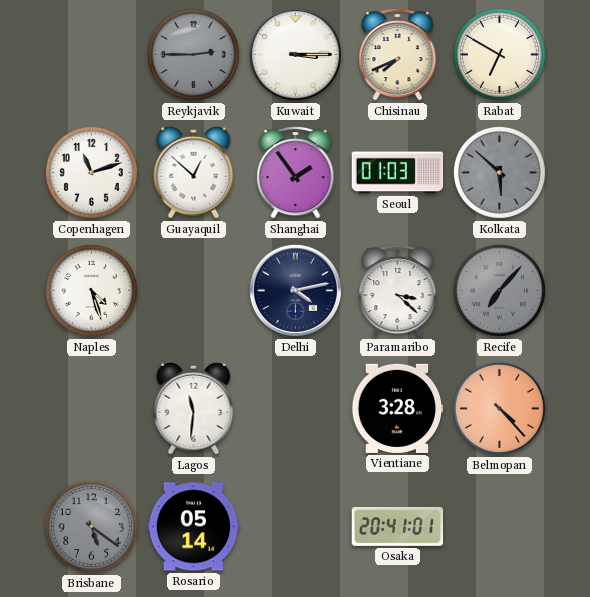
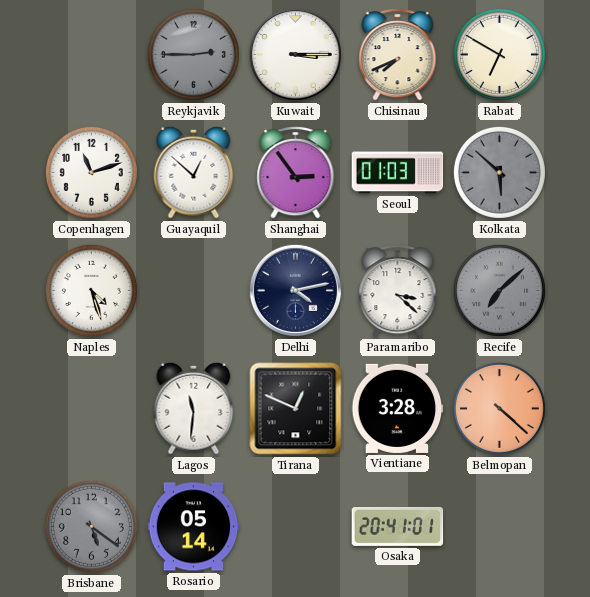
Shanghai: 1:54 -> 2:54 (296, 173)
Recife: 7:07 -> 7:08 (499, 290)
Tirana: none -> 12:49 (296, 409)
Belmopan: 4:23 -> 4:22 (499, 408)
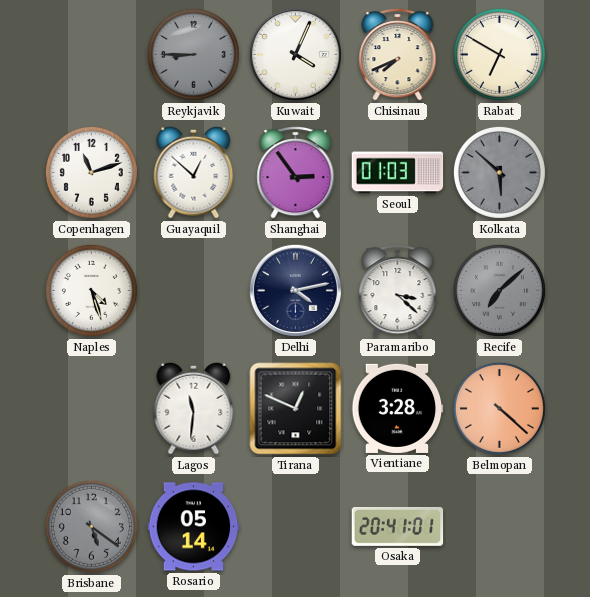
Reykjavik: 2:45 -> 8:45 (193, 54)
Kuwait: 3:15 -> 4:04 (295, 54)
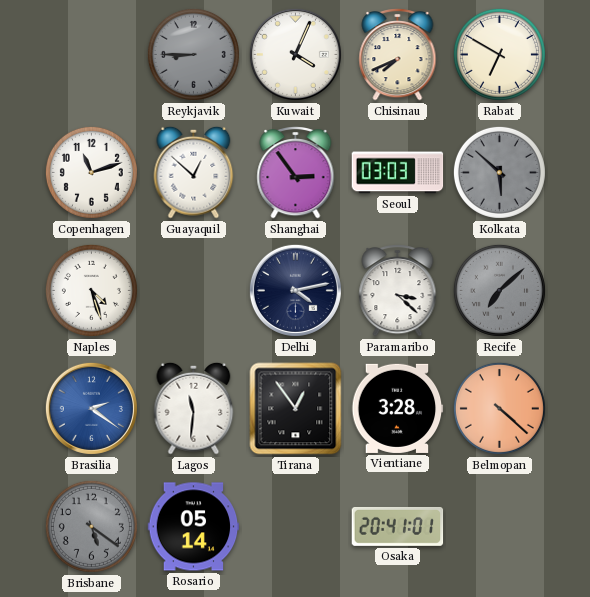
Seoul: 01:03 -> 03:03 (398, 173)
Brasilia: none -> 2:21 (91, 408)
Tirana: 12:49 -> 12:54 (296, 409)
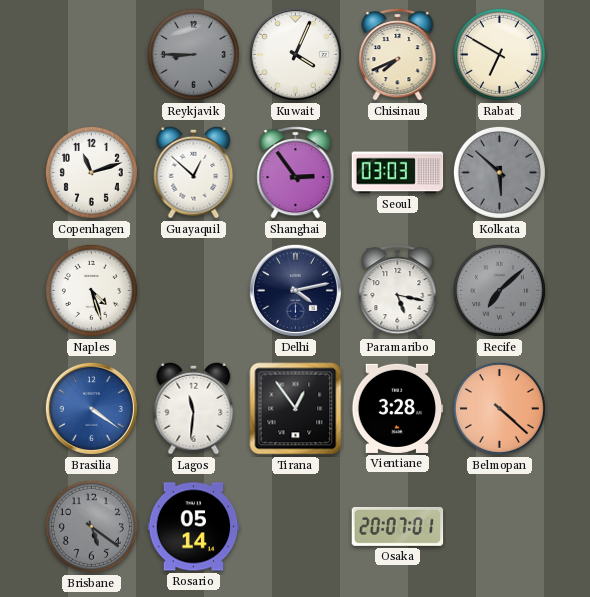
Paramaribo: 3:22 -> 5:17 (398, 291)
Brasilia: 2:21 -> 4:21 (91, 408)
Osaka: 20:41 -> 20:07 (398, 526)
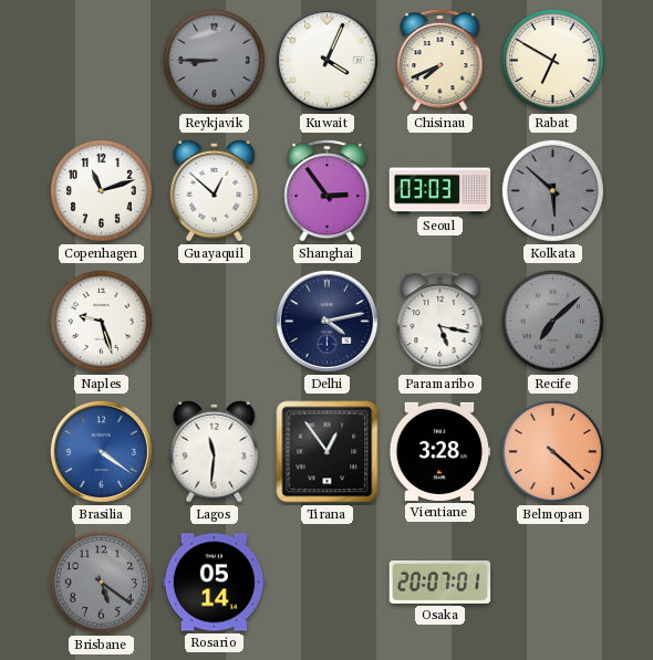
Naples: 4:27 -> 9:27 (101, 321)
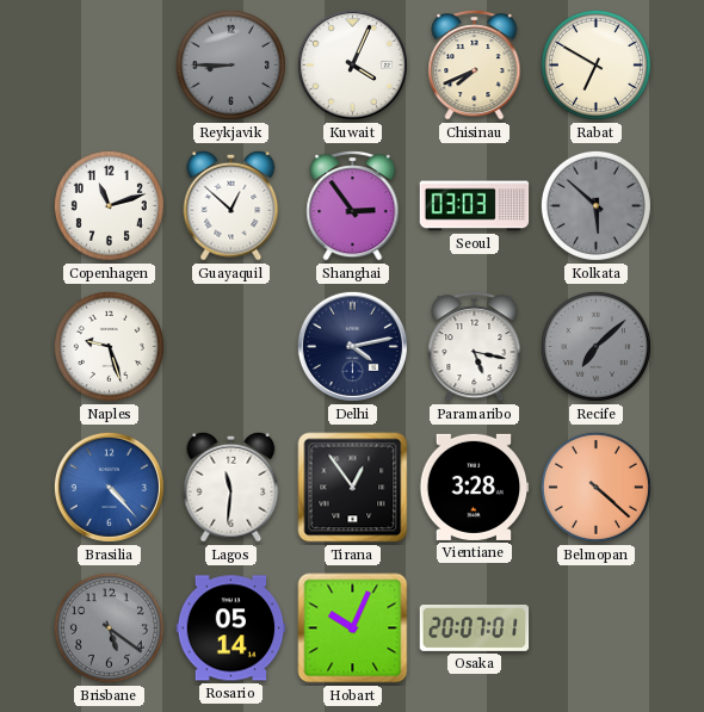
Brasilia: 4:21 -> 4:23 (109, 487)
Hobart: none -> 10:04 (353, 629)
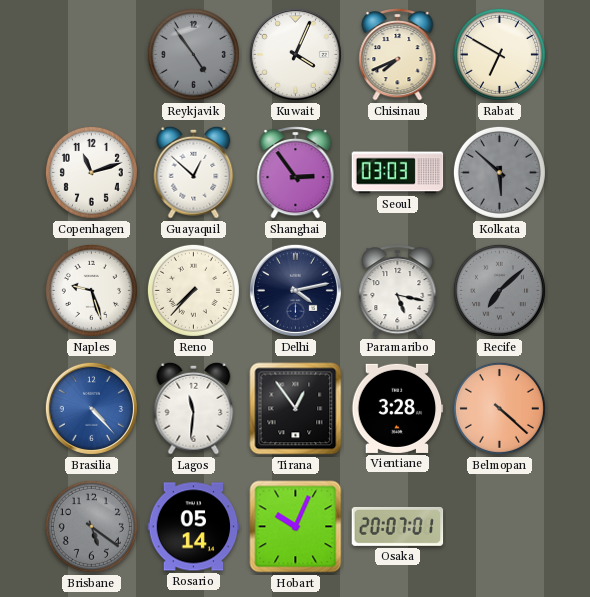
Reykjavik: 8:45 -> 4:54 (193, 54)
Reno: none -> 7:37 (193, 290)
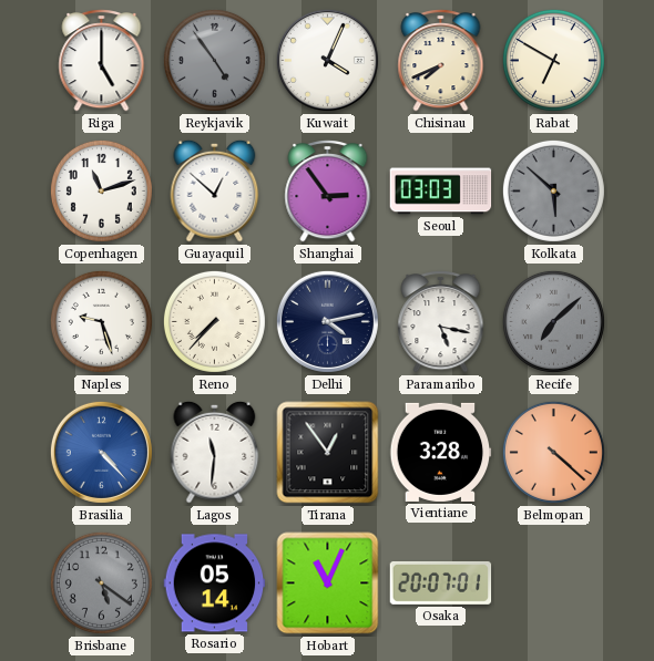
Riga: none -> 5:00 (102, 61)
Hobart: 10:04 -> 11:04 (328, 583)
